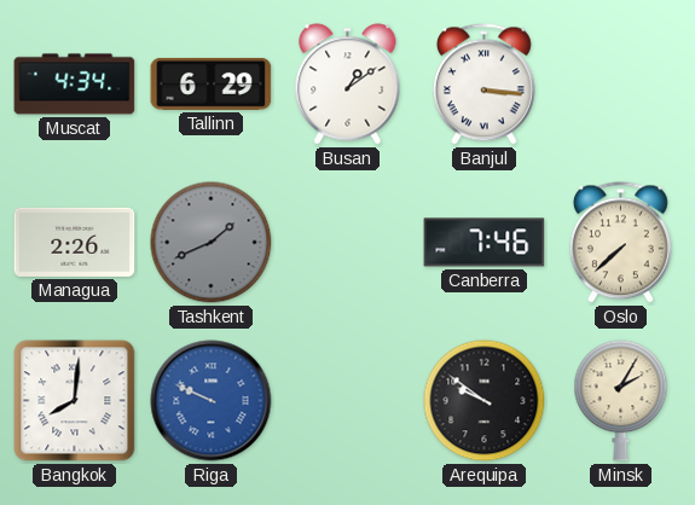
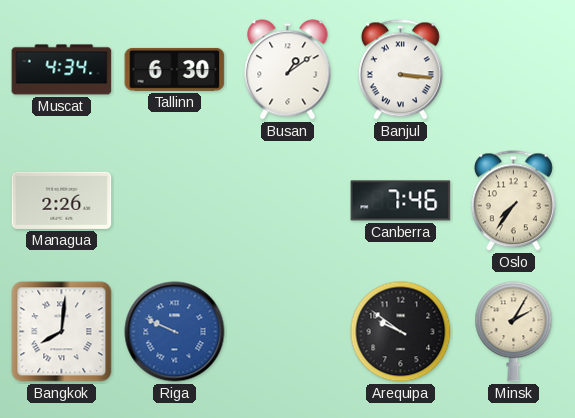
Tallinn: 6:29 -> 6:30 (175, 69)
Tashkent: 1:41 -> none (212, 243)
Oslo: 7:38 -> 7:36 (513, 201)
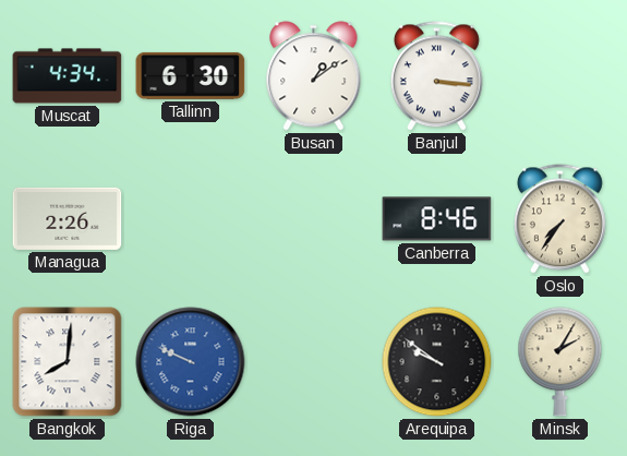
Canberra: 7:46 -> 8:46 (437, 219)
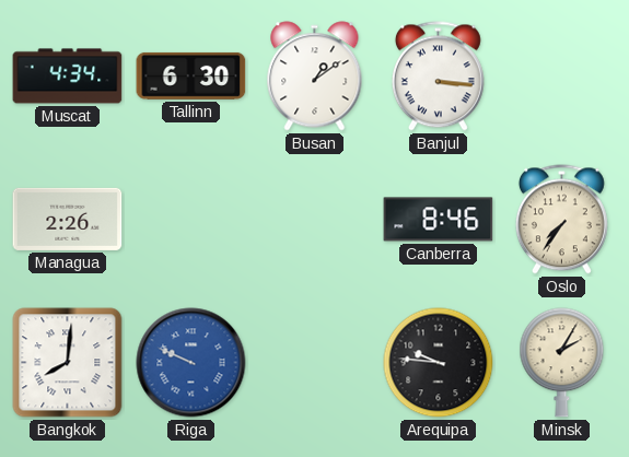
Arequipa: 9:51 -> 9:46 (439, 363)
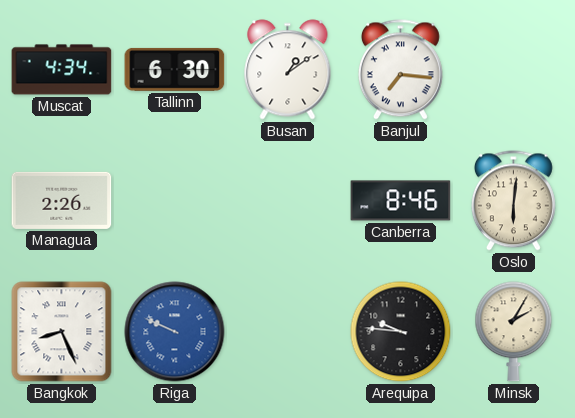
Banjul: 3:16 -> 7:16 (400, 70)
Oslo: 7:36 -> 6:01 (513, 201)
Bangkok: 8:01 -> 8:26 (62, 332)
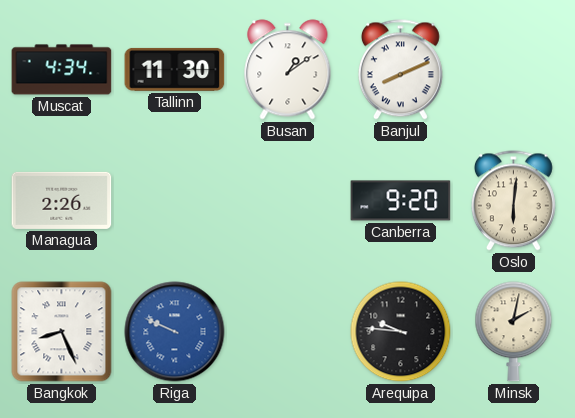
Tallinn: 6:30 -> 11:30 (175, 69)
Banjul: 7:16 -> 8:11 (400, 70)
Canberra: 8:46 -> 9:20 (401, 201)
Minsk: 2:05 -> 2:02 (514, 332)
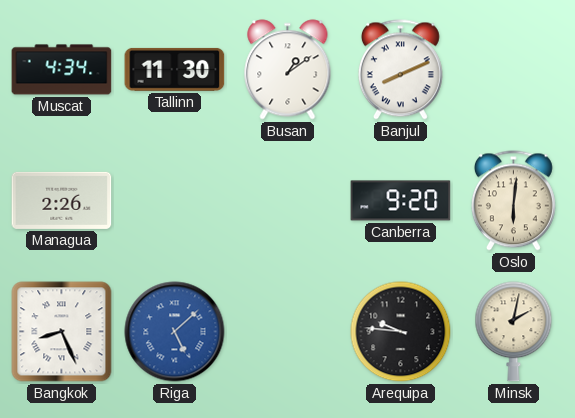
Riga: 9:49 -> 5:08 (175, 332)
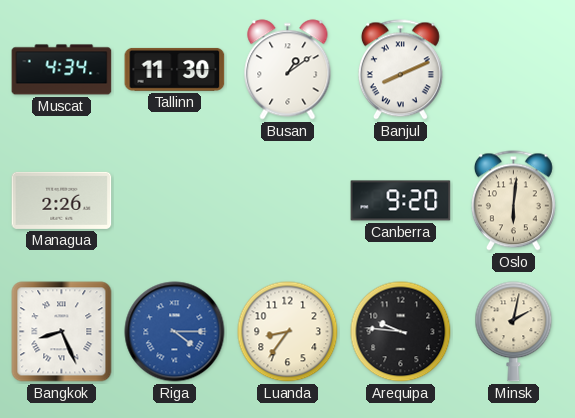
Riga: 5:08 -> 4:15 (175, 332)
Luanda: none -> 8:36 (288, 332)
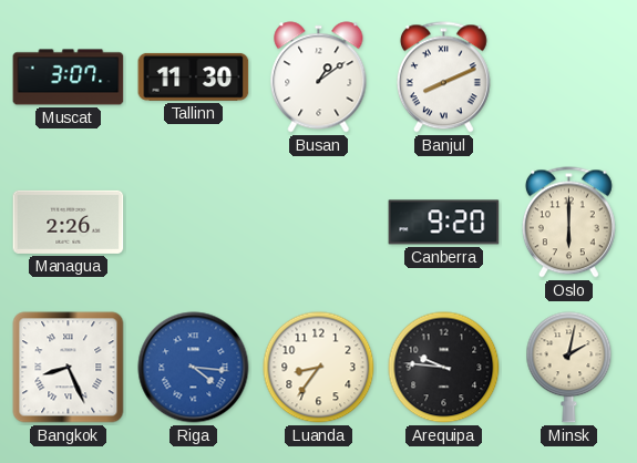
Muscat: 4:34 -> 3:07 (69, 78)
Oslo: 6:01 -> 6:00 (568, 223)
Riga: 4:15 -> 4:16 (194, 368)
